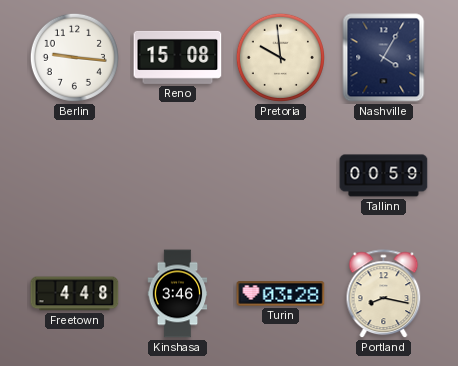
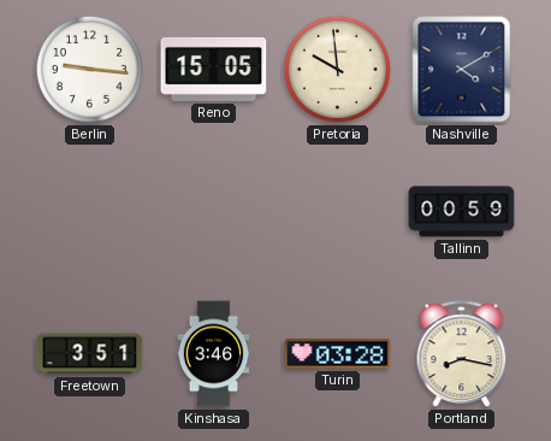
Reno: 15:08 -> 15:05 (214, 69)
Nashville: 4:05 -> 4:10 (462, 70)
Freetown: 4:48 -> 3:51 (90, 354)
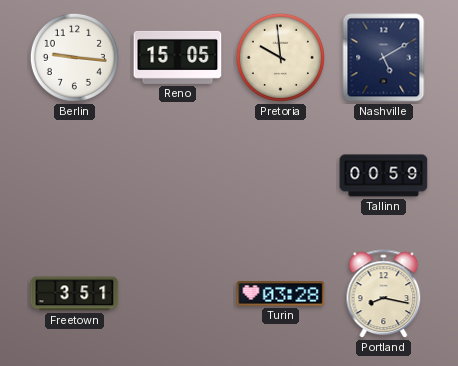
Nashville: 4:10 -> 5:10 (384, 58)
Kinshasa: 3:46 -> none (214, 354)
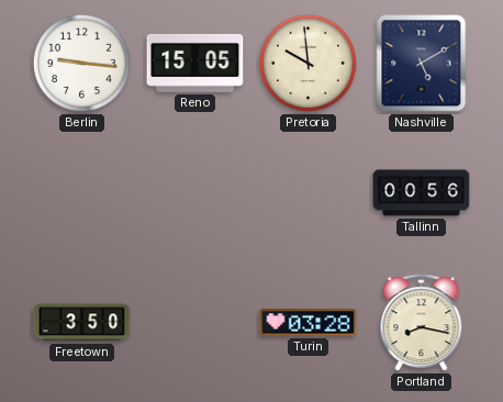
Tallinn: 00:59 -> 00:56 (422, 193)
Freetown: 3:51 -> 3:50 (82, 323)
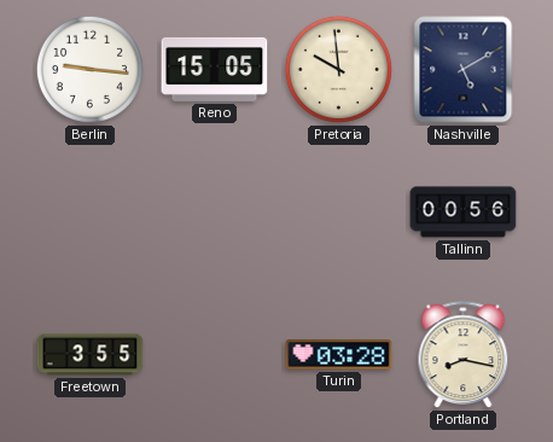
Freetown: 3:50 -> 3:55 (91, 355)
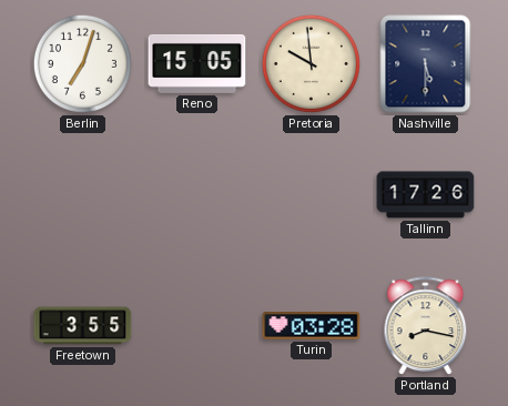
Berlin: 9:16 -> 7:03 (82, 63)
Nashville: 5:10 -> 5:30 (426, 64)
Tallinn: 00:56 -> 17:26 (426, 195)
